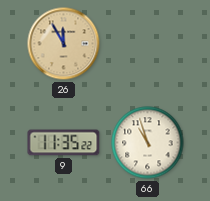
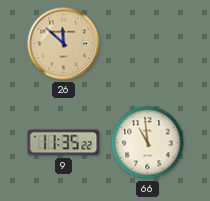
26: 11:55 -> 11:52 (64, 44)
66: 10:57 -> 10:59 (148, 143)
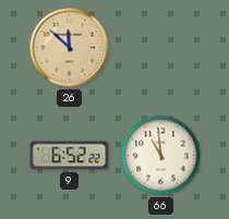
9: 11:35 -> 6:52 (70, 156)
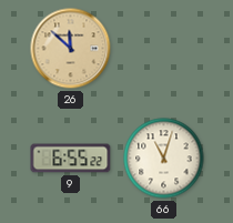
9: 6:52 -> 6:55 (71, 159)
66: 10:59 -> 11:03 (164, 159)
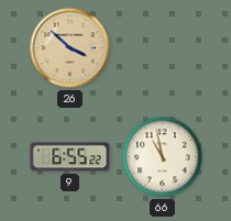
26: 11:52 -> 3:52 (70, 48)
66: 11:03 -> 10:58 (163, 157)
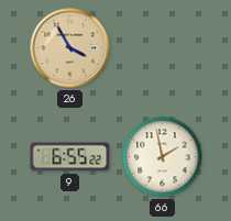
26: 3:52 -> 3:55 (70, 48)
66: 10:58 -> 1:58 (163, 157)
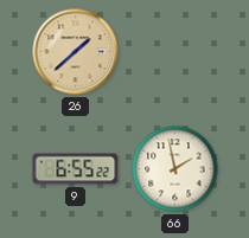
26: 3:55 -> 1:38 (76, 52)
